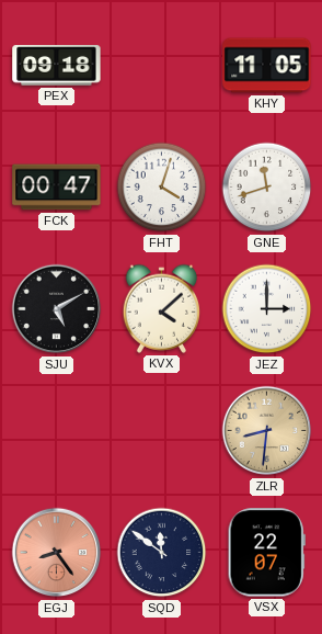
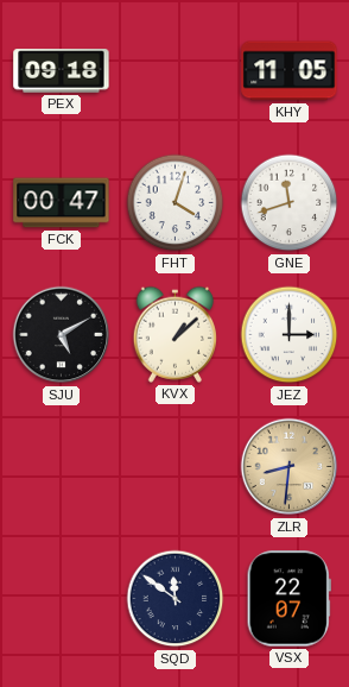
KVX: 4:08 -> 1:08 (176, 334)
EGJ: 8:24 -> none (57, 553)
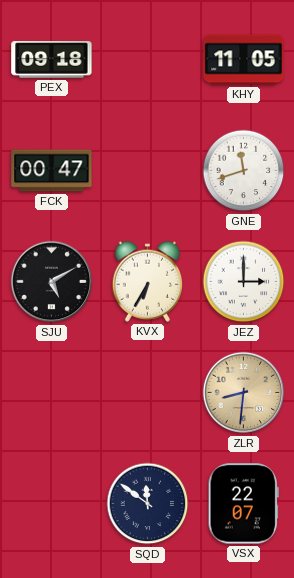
FHT: 4:03 -> none (176, 203)
KVX: 1:08 -> 6:35 (148, 281)
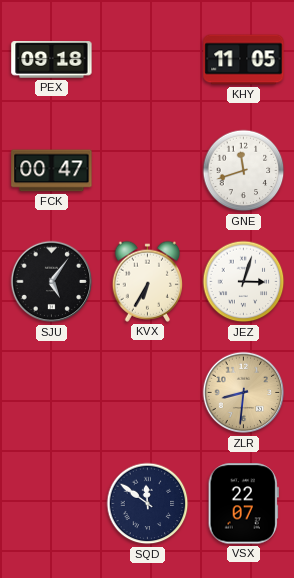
SJU: 5:10 -> 5:06 (52, 282)
JEZ: 3:00 -> 3:03 (244, 282)
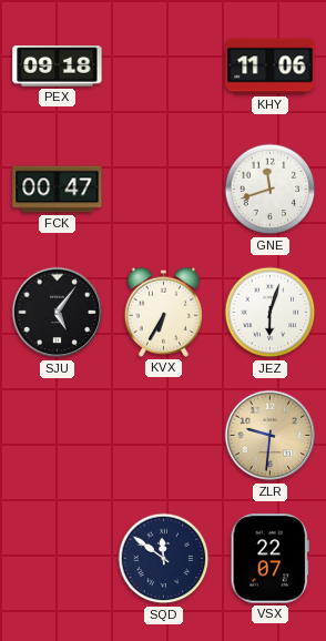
KHY: 11:05 -> 11:06 (271, 67)
JEZ: 3:03 -> 6:03 (271, 313)
ZLR: 8:31 -> 9:31 (271, 436)
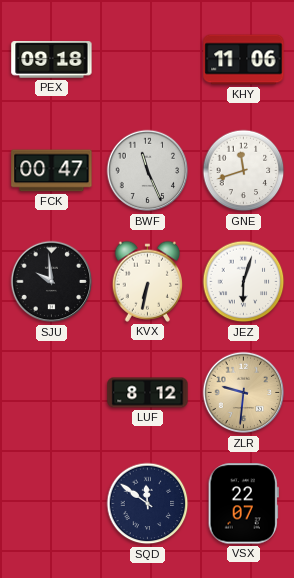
BWF: none -> 11:26 (148, 171)
SJU: 5:06 -> 9:59 (52, 282)
KVX: 6:35 -> 6:32 (148, 281)
LUF: none -> 8:12 (148, 393)
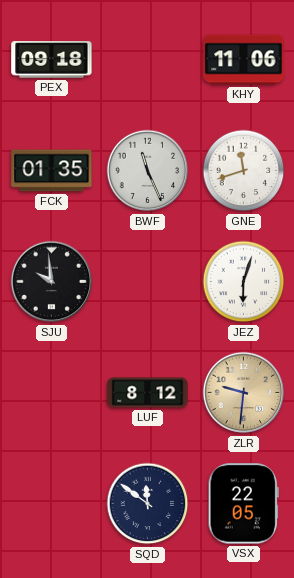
FCK: 00:47 -> 01:35 (52, 171)
KVX: 6:32 -> none (148, 281)
VSX: 22:07 -> 22:05 (243, 504)
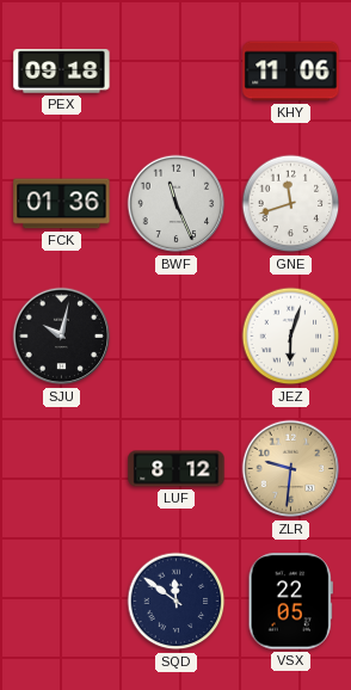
FCK: 01:35 -> 01:36 (62, 204)
SJU: 9:59 -> 10:02 (62, 337)
